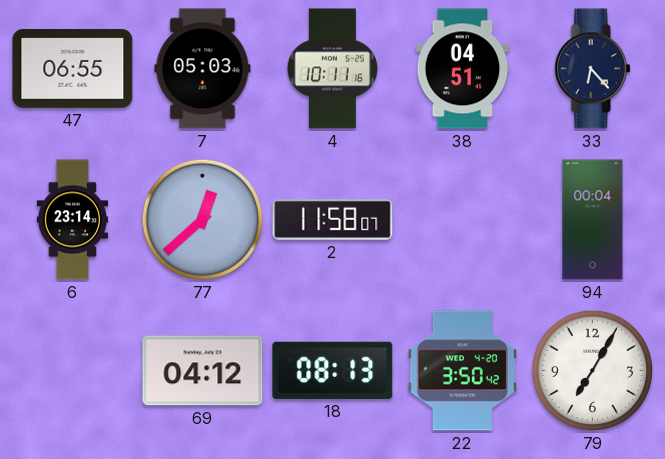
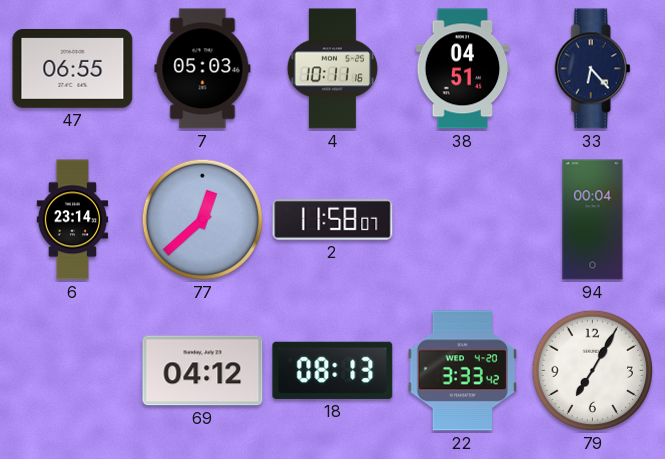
22: 3:50 -> 3:33 (462, 371)
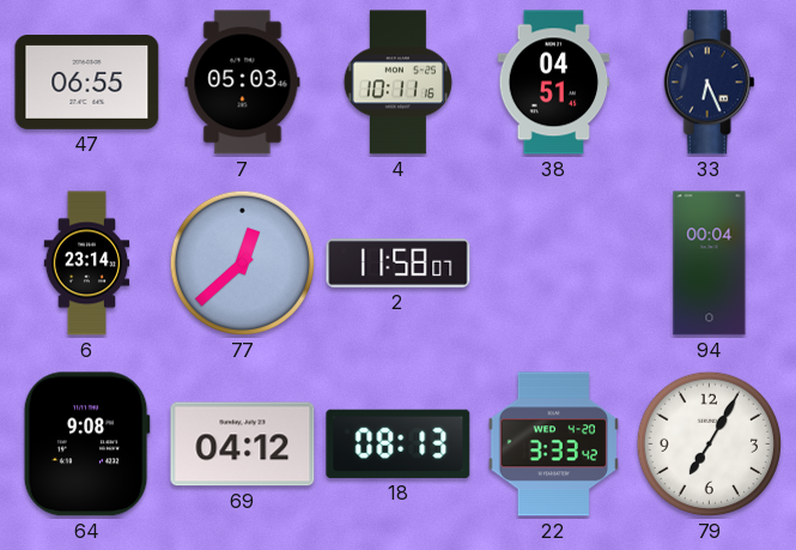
33: 6:23 -> 6:26 (709, 83)
64: none -> 9:08 (86, 445)
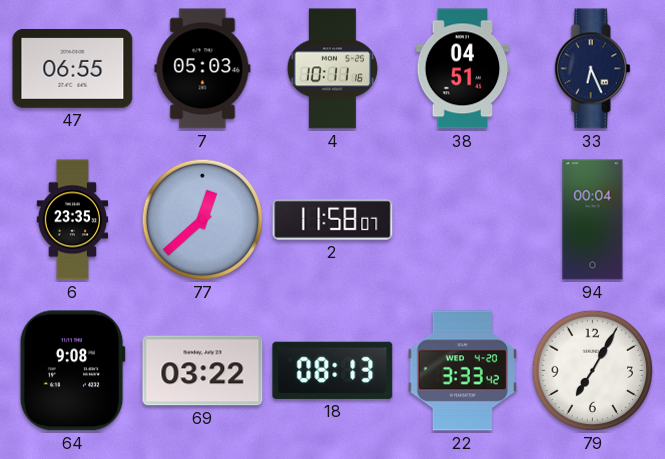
6: 23:14 -> 23:35 (73, 220)
69: 04:12 -> 03:22 (203, 371)
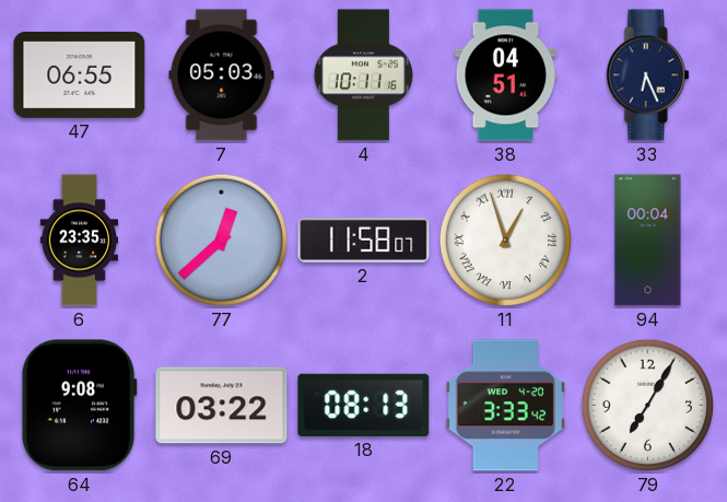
11: none -> 12:57 (506, 241)
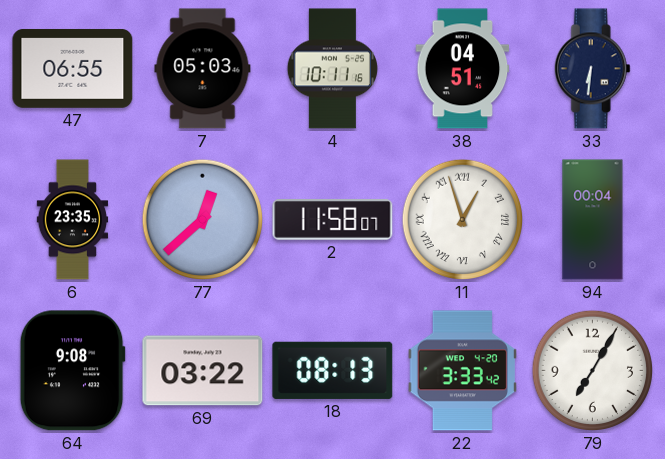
33: 6:26 -> 6:31 (592, 69)
